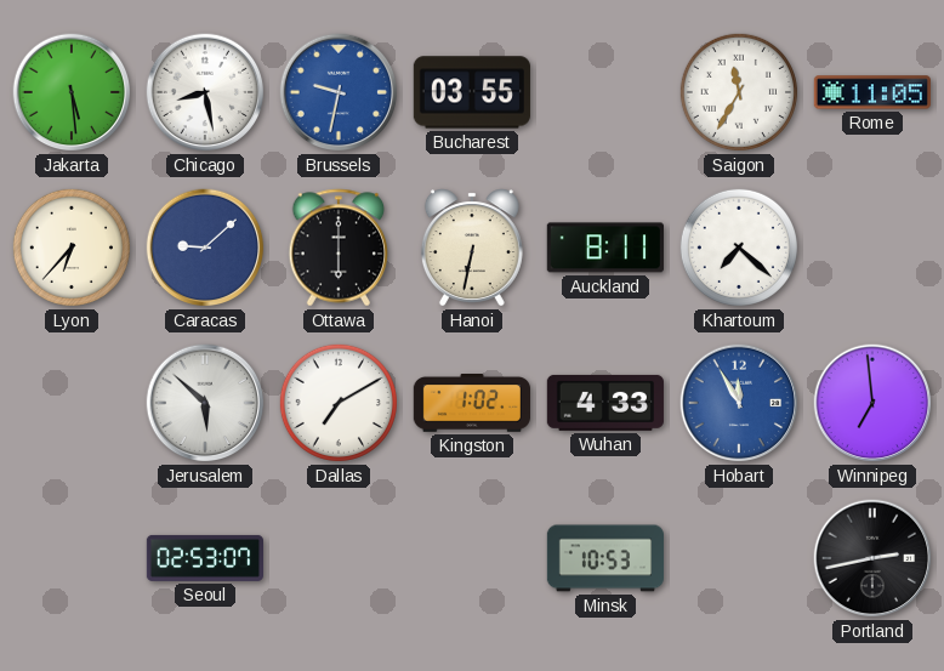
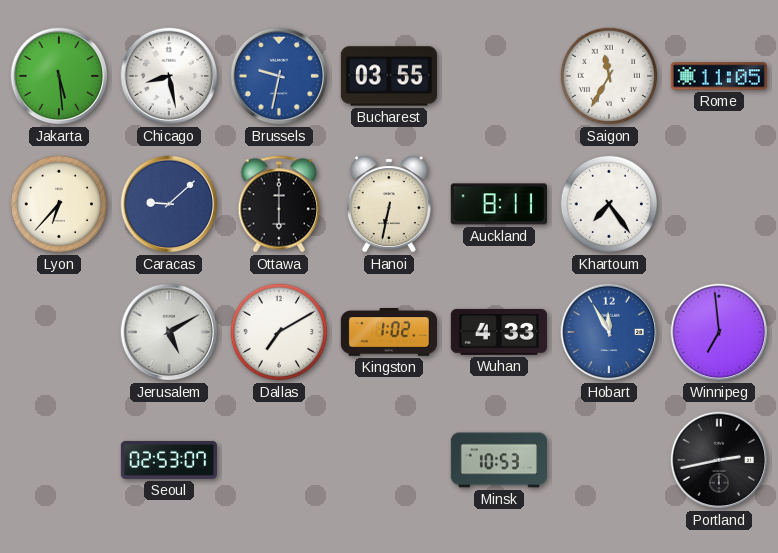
Khartoum: 7:22 -> 7:24 (609, 204)
Jerusalem: 5:52 -> 5:10 (169, 332)
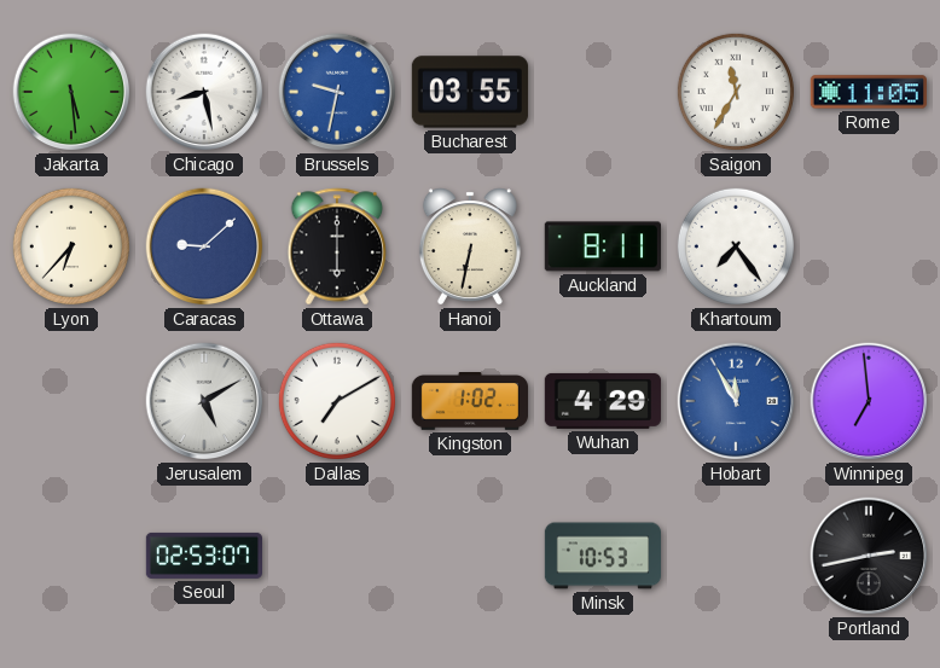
Wuhan: 4:33 -> 4:29 (603, 401)
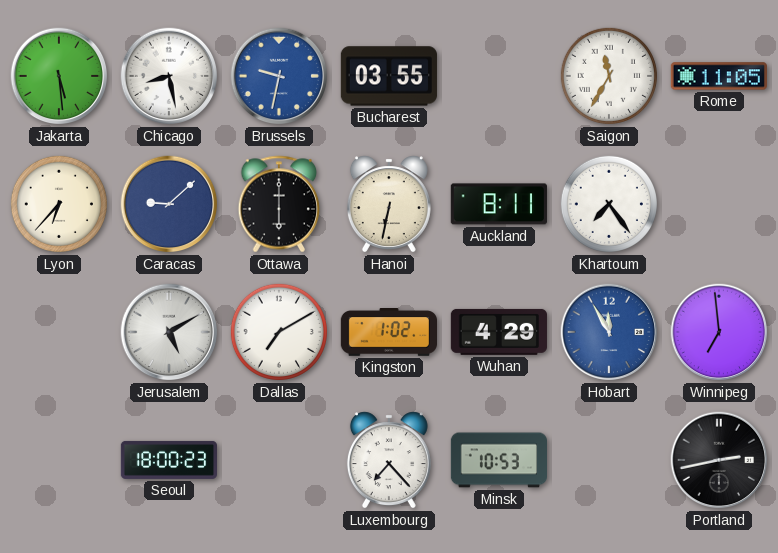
Seoul: 02:53 -> 18:00 (168, 460)
Luxembourg: none -> 7:23 (389, 460)
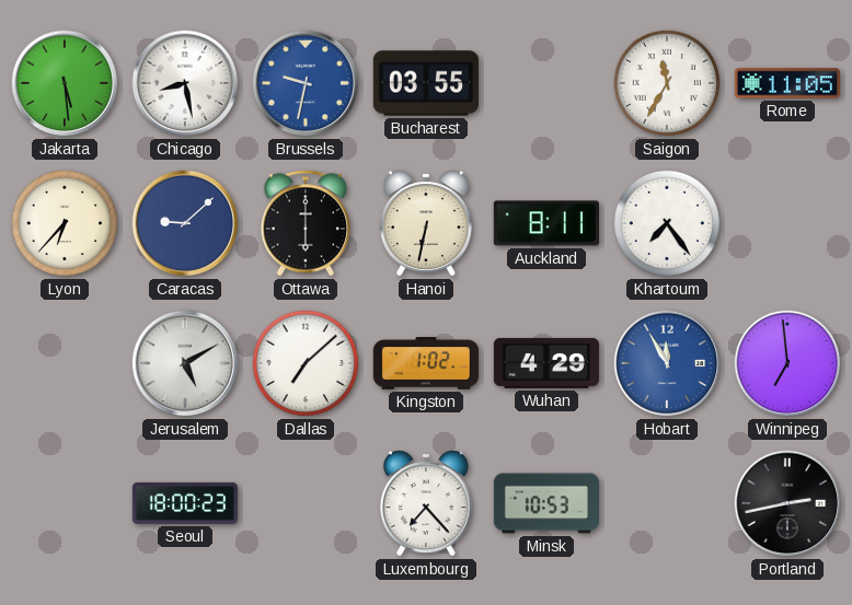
Dallas: 7:10 -> 7:08 (306, 363)
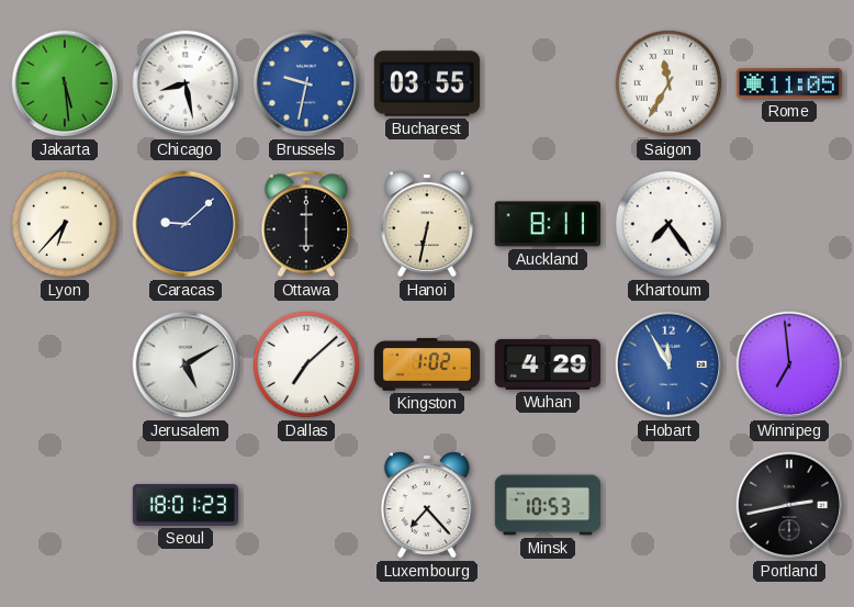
Seoul: 18:00 -> 18:01 (184, 505)
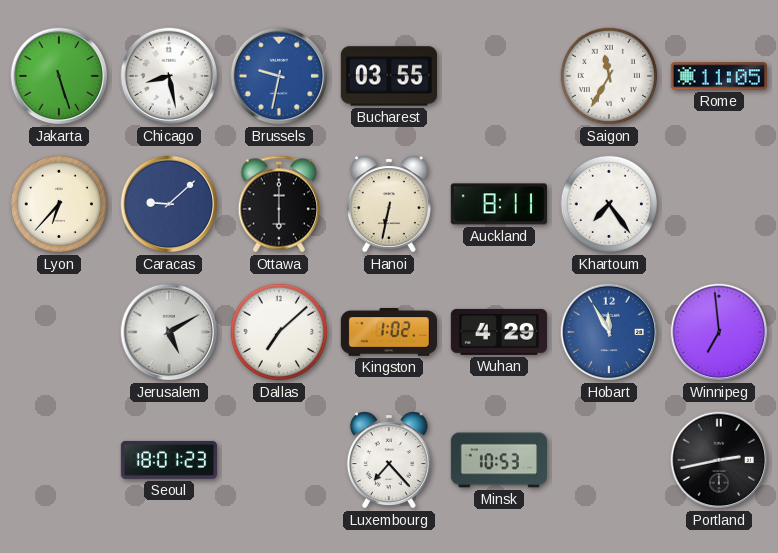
Jakarta: 5:29 -> 5:27 (59, 76)
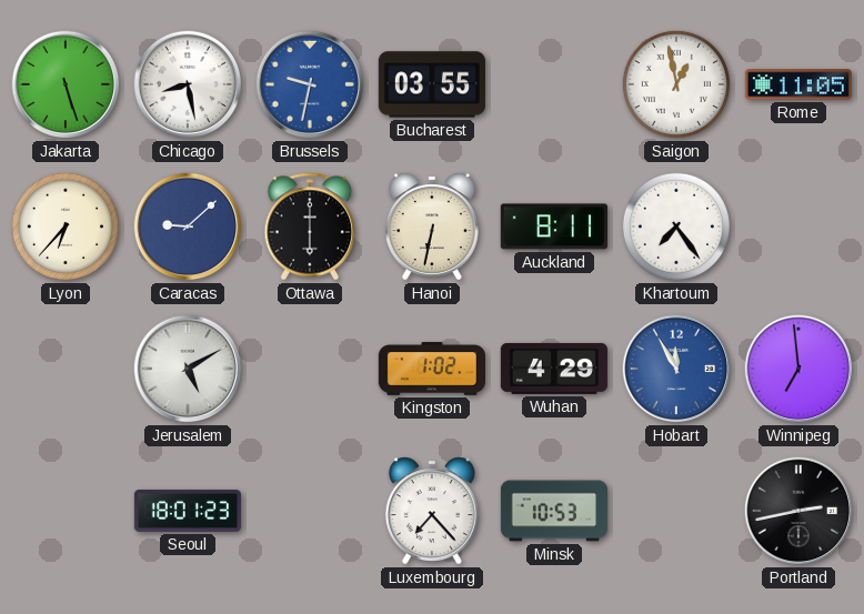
Saigon: 11:35 -> 12:58 (676, 84)
Dallas: 7:08 -> none (279, 332)
